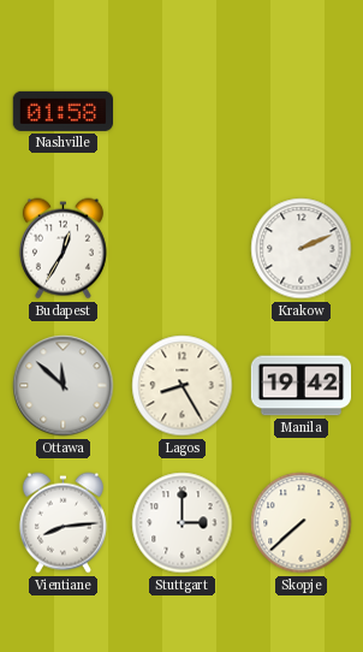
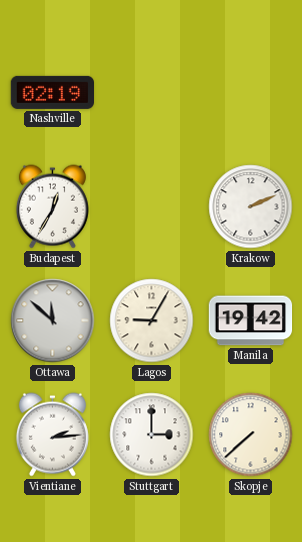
Nashville: 01:58 -> 02:19 (53, 92)
Lagos: 8:25 -> 9:05 (152, 321)
Vientiane: 8:14 -> 2:14 (52, 435)
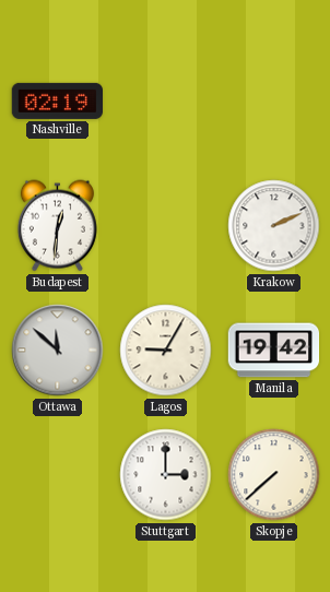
Budapest: 12:35 -> 12:31 (57, 226)
Vientiane: 2:14 -> none (52, 435)
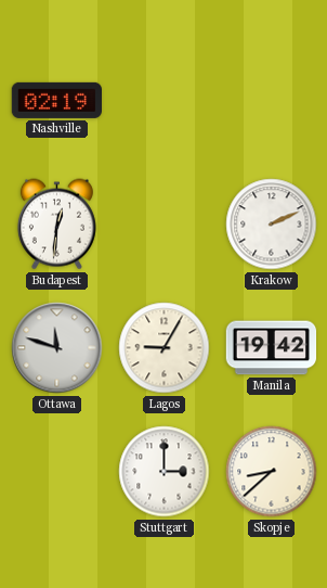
Ottawa: 11:52 -> 11:48 (57, 348)
Skopje: 7:38 -> 8:38 (272, 472)
